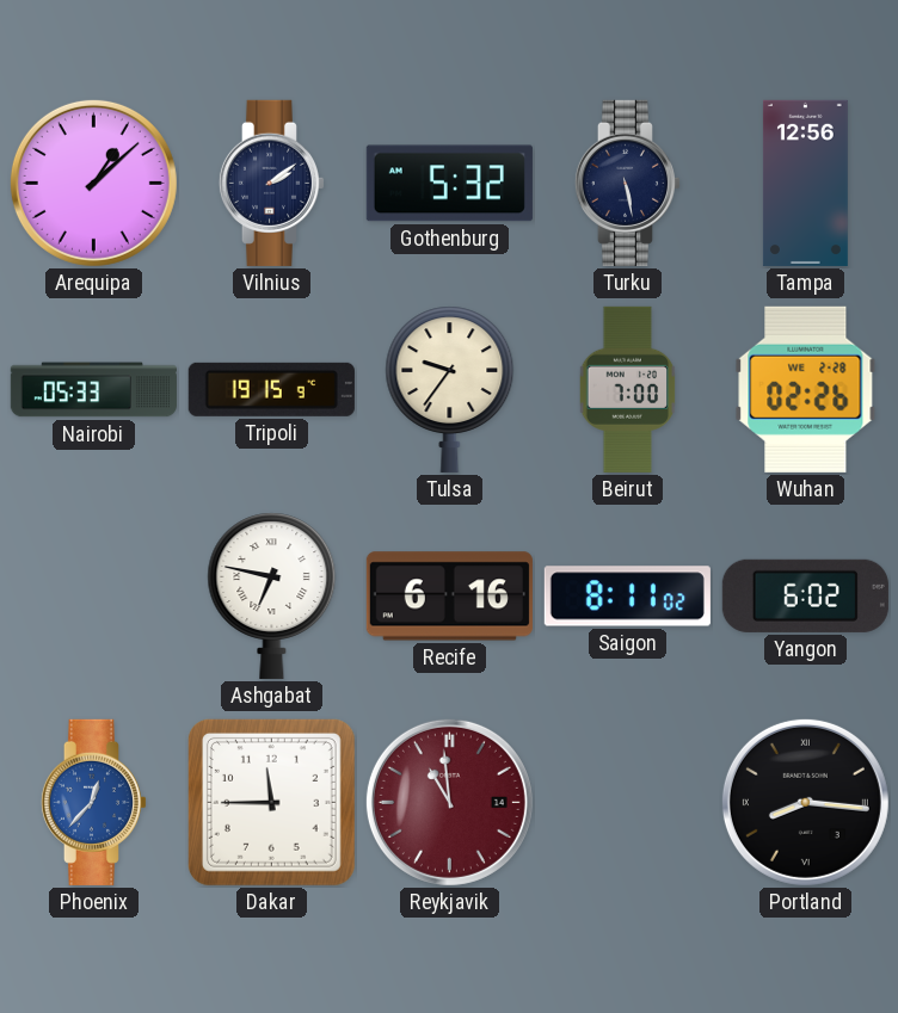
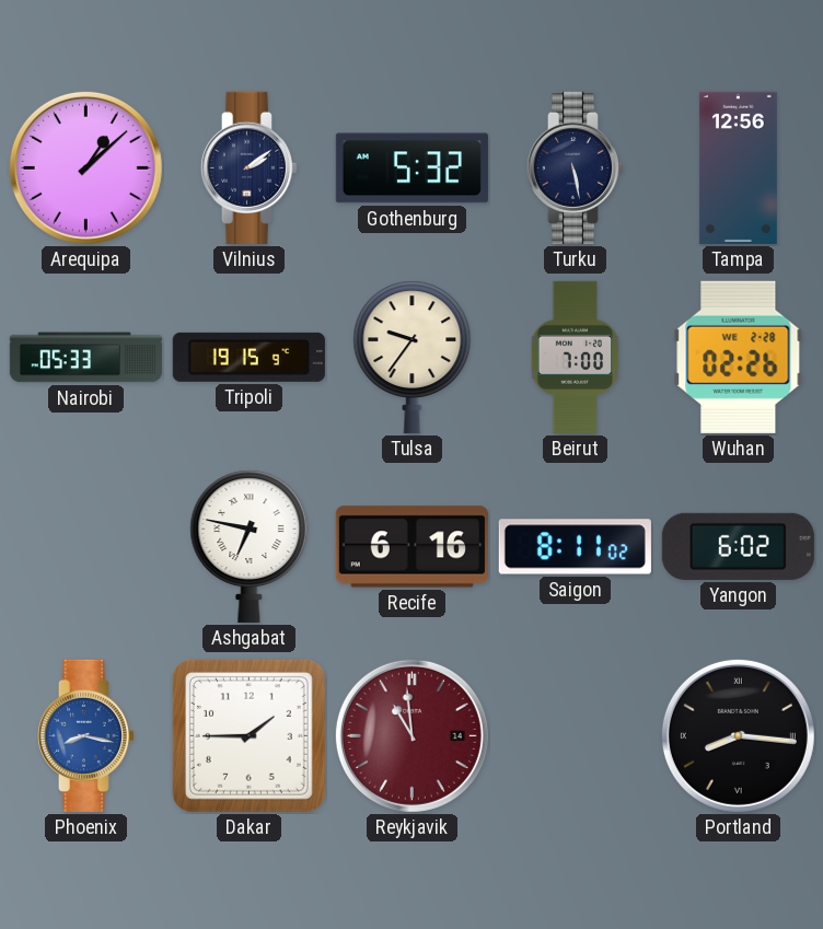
Phoenix: 12:37 -> 8:17 (85, 735)
Dakar: 11:45 -> 1:45 (248, 735)
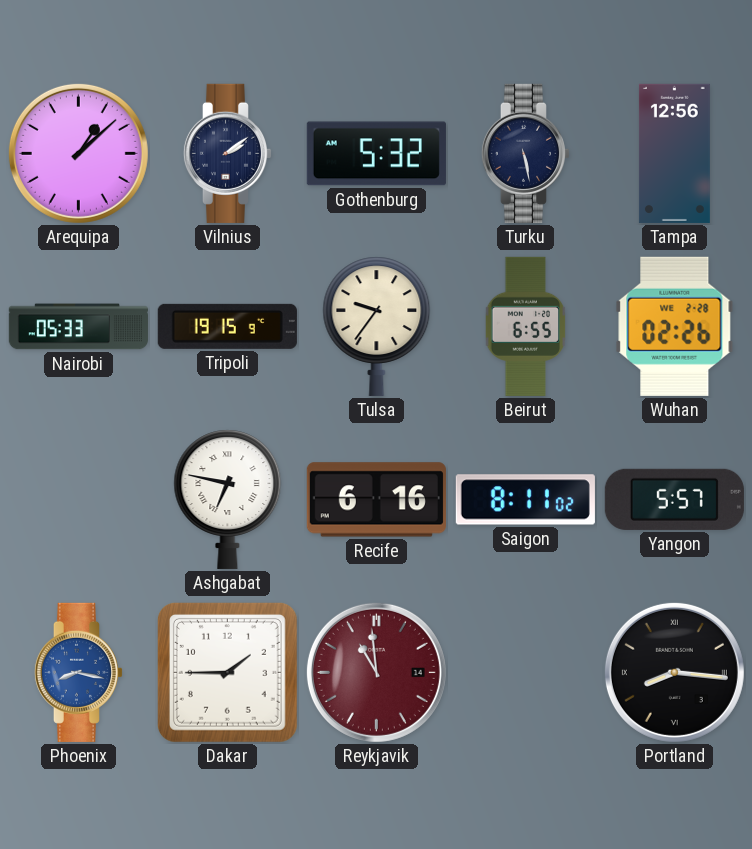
Beirut: 7:00 -> 6:55 (526, 326)
Yangon: 6:02 -> 5:57 (674, 499)
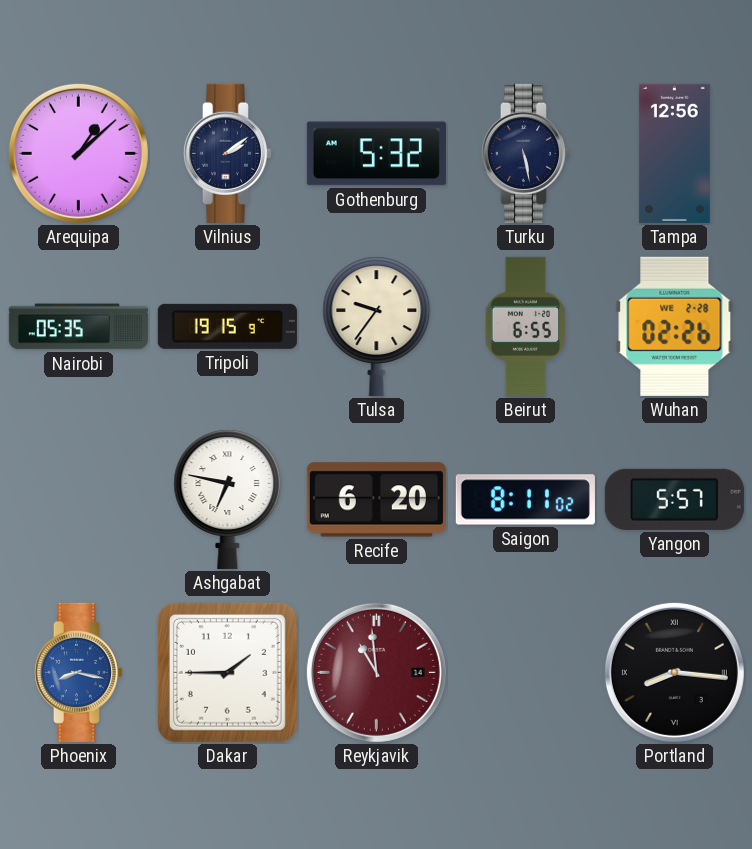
Nairobi: 05:33 -> 05:35 (78, 327)
Recife: 6:16 -> 6:20 (376, 500)
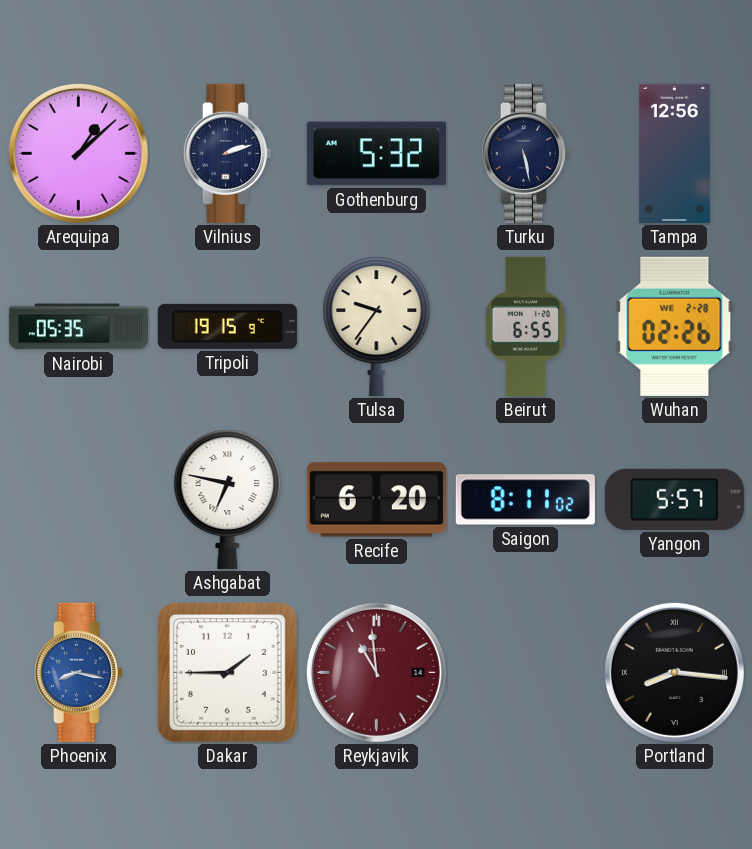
Vilnius: 2:09 -> 2:12 (227, 153)
